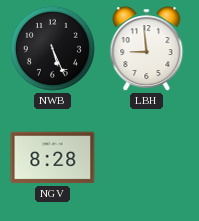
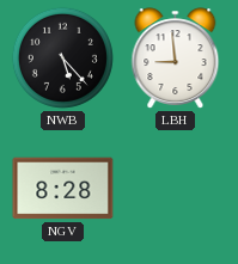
NWB: 5:26 -> 5:23 (62, 57)
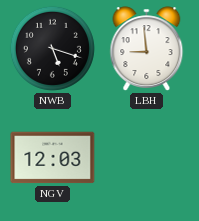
NWB: 5:23 -> 5:18 (52, 48)
NGV: 8:28 -> 12:03 (53, 158)
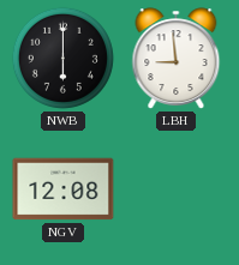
NWB: 5:18 -> 6:00 (62, 58)
NGV: 12:03 -> 12:08 (64, 189)
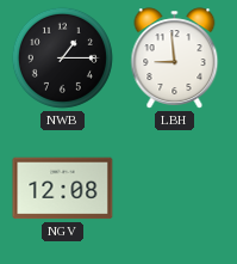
NWB: 6:00 -> 1:15 (62, 57)
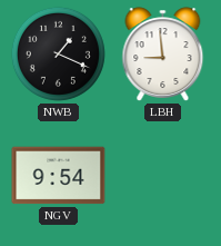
NWB: 1:15 -> 1:19 (58, 53)
NGV: 12:08 -> 9:54 (59, 176)
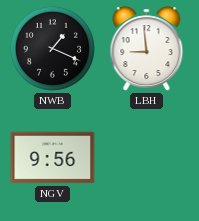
NGV: 9:54 -> 9:56 (53, 158)
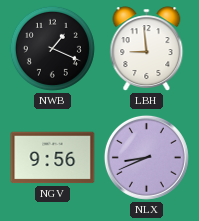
NLX: none -> 8:41 (146, 157)
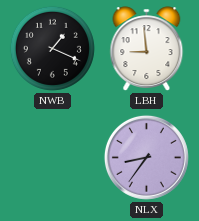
NGV: 9:56 -> none (53, 158)
NLX: 8:41 -> 8:36 (146, 157)
